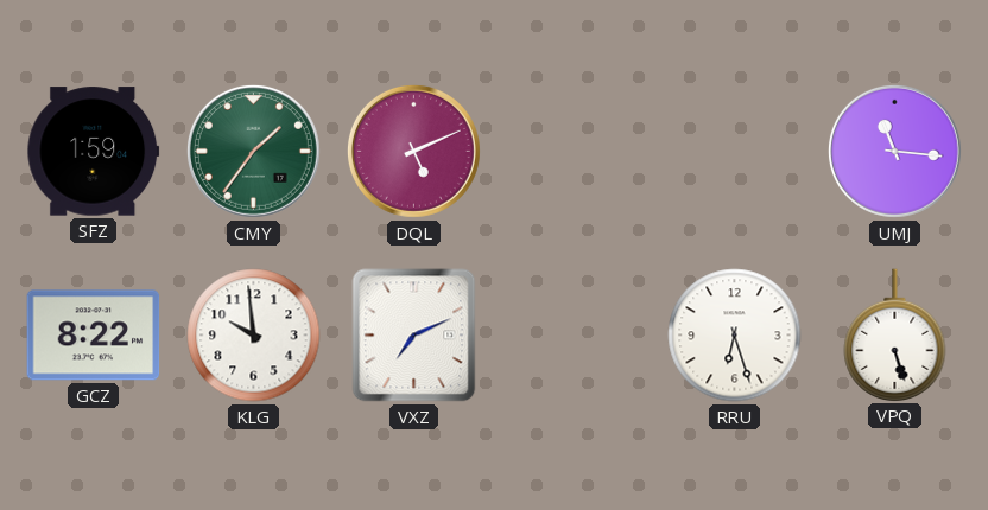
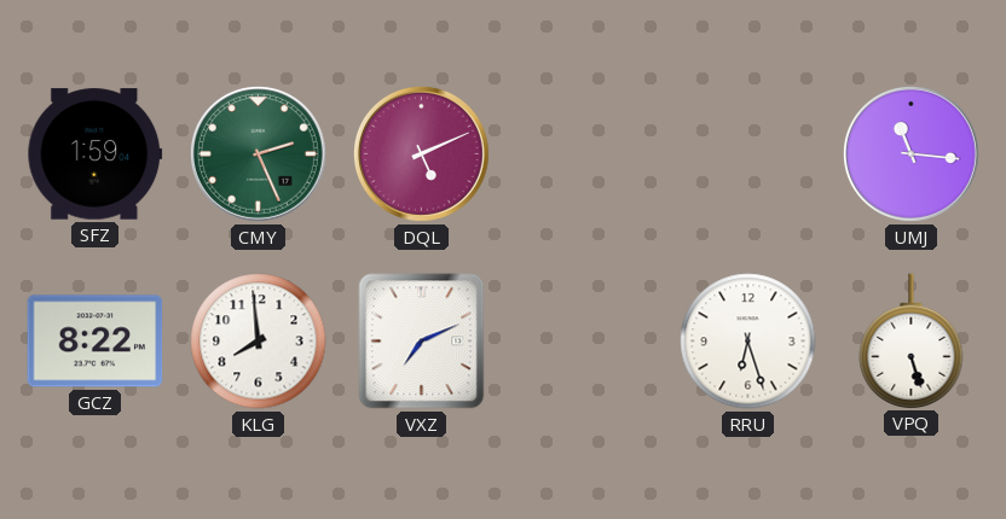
CMY: 1:36 -> 2:26 (258, 153)
KLG: 9:59 -> 7:59 (259, 342)
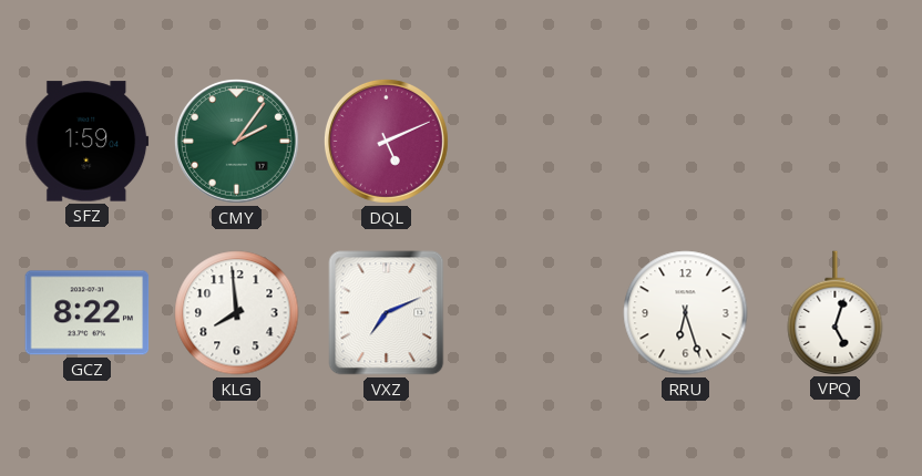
CMY: 2:26 -> 2:06 (236, 141)
UMJ: 11:16 -> none (910, 153)
VPQ: 5:27 -> 5:03 (836, 312)
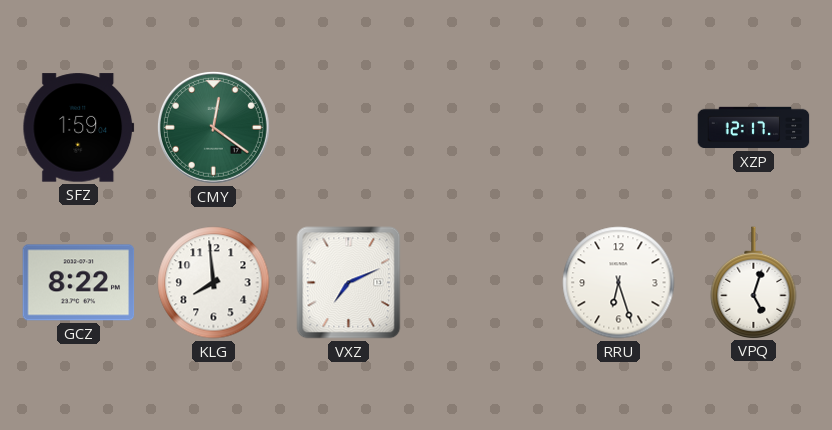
CMY: 2:06 -> 12:21 (213, 127)
DQL: 5:11 -> none (386, 141)
XZP: none -> 12:17 (754, 128)
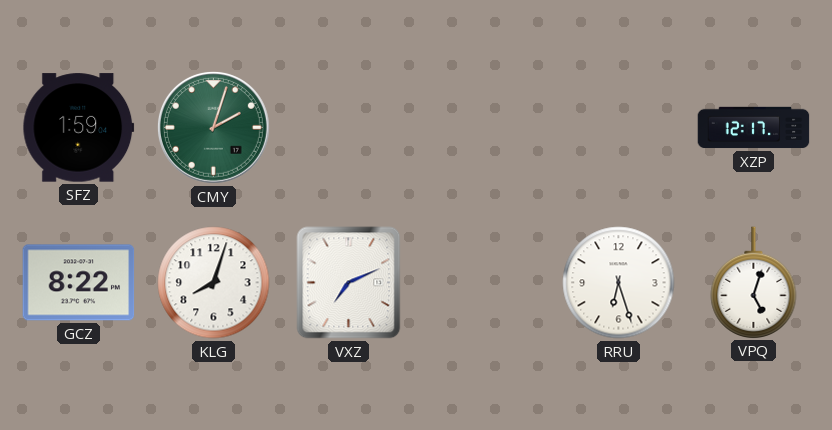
CMY: 12:21 -> 2:03 (213, 127)
KLG: 7:59 -> 8:03 (214, 283)
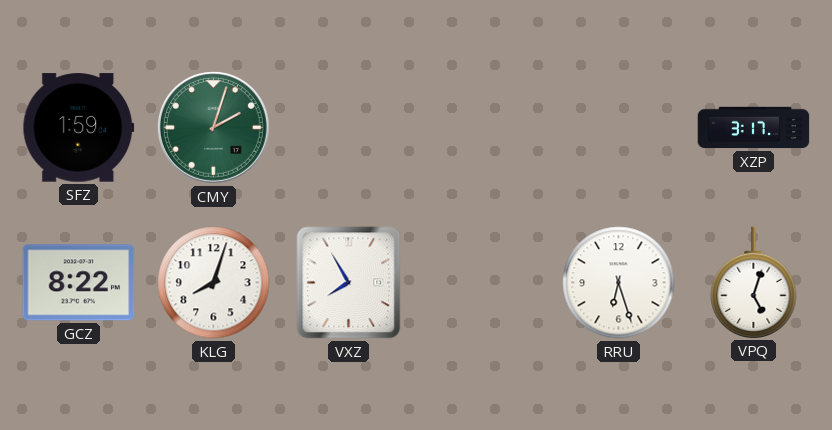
XZP: 12:17 -> 3:17 (754, 128)
VXZ: 7:11 -> 7:55 (349, 283)
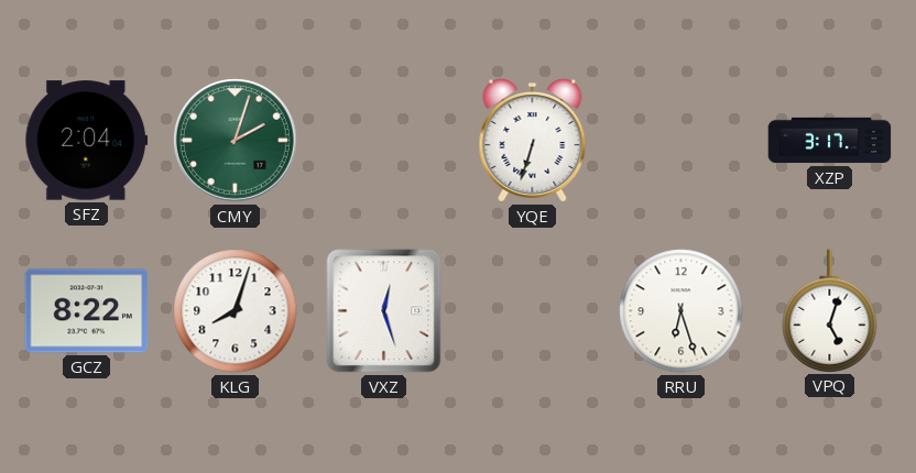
SFZ: 1:59 -> 2:04 (87, 141)
YQE: none -> 6:33 (533, 141)
VXZ: 7:55 -> 12:27 (384, 311)
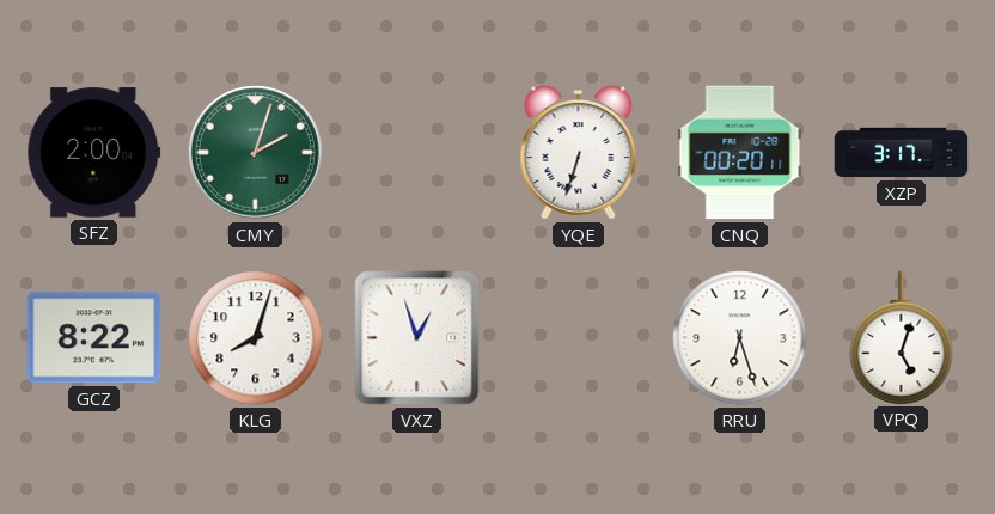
SFZ: 2:04 -> 2:00 (94, 153)
CNQ: none -> 00:20 (740, 153)
VXZ: 12:27 -> 12:57 (417, 338)
